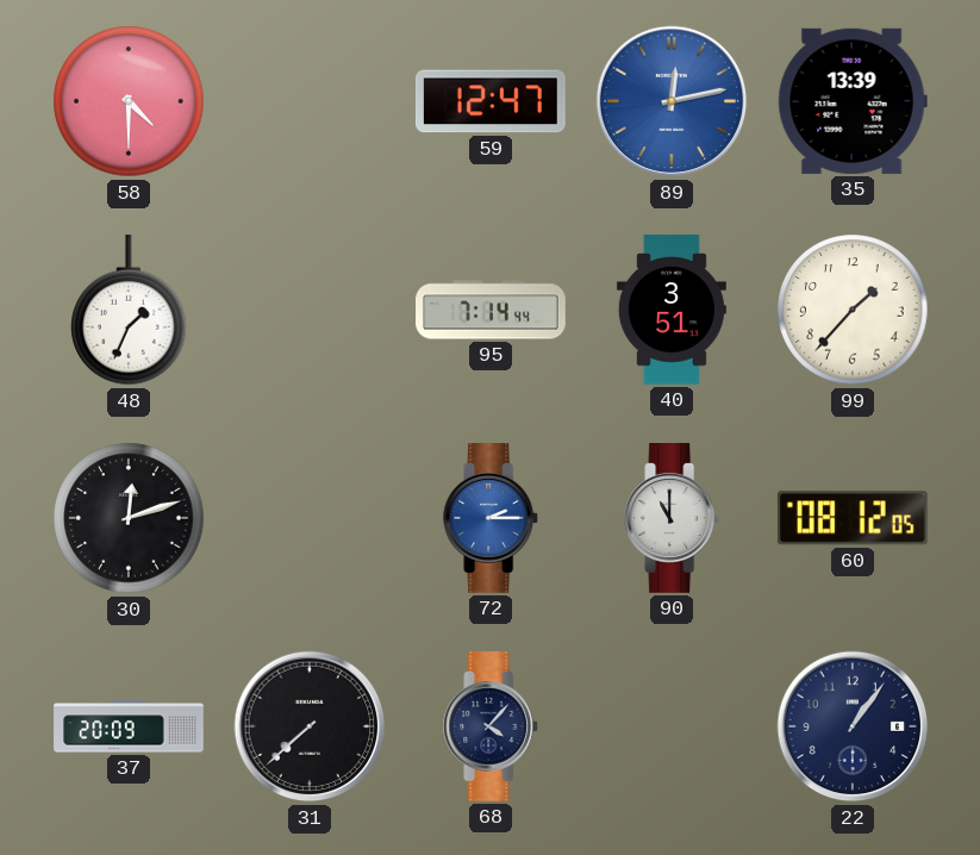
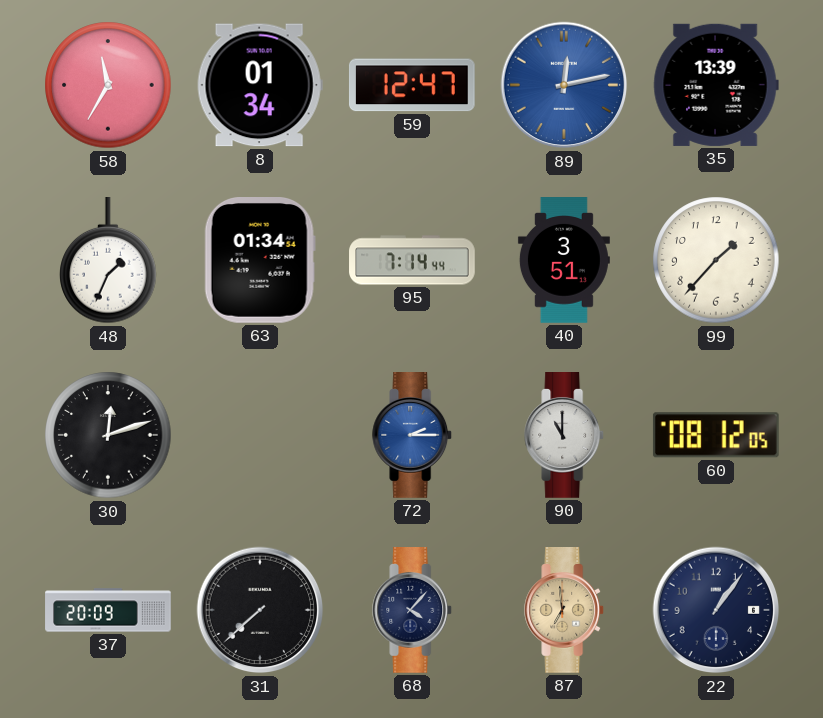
58: 4:30 -> 11:35 (108, 85)
8: none -> 01:34 (260, 85)
63: none -> 01:34 (260, 261)
87: none -> 6:59 (565, 610)
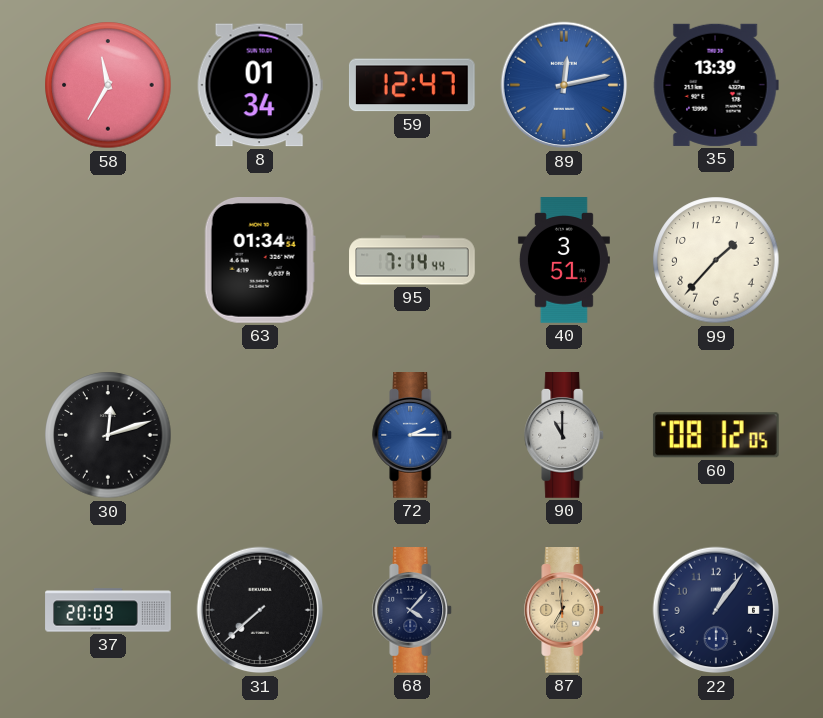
48: 1:34 -> none (108, 261)
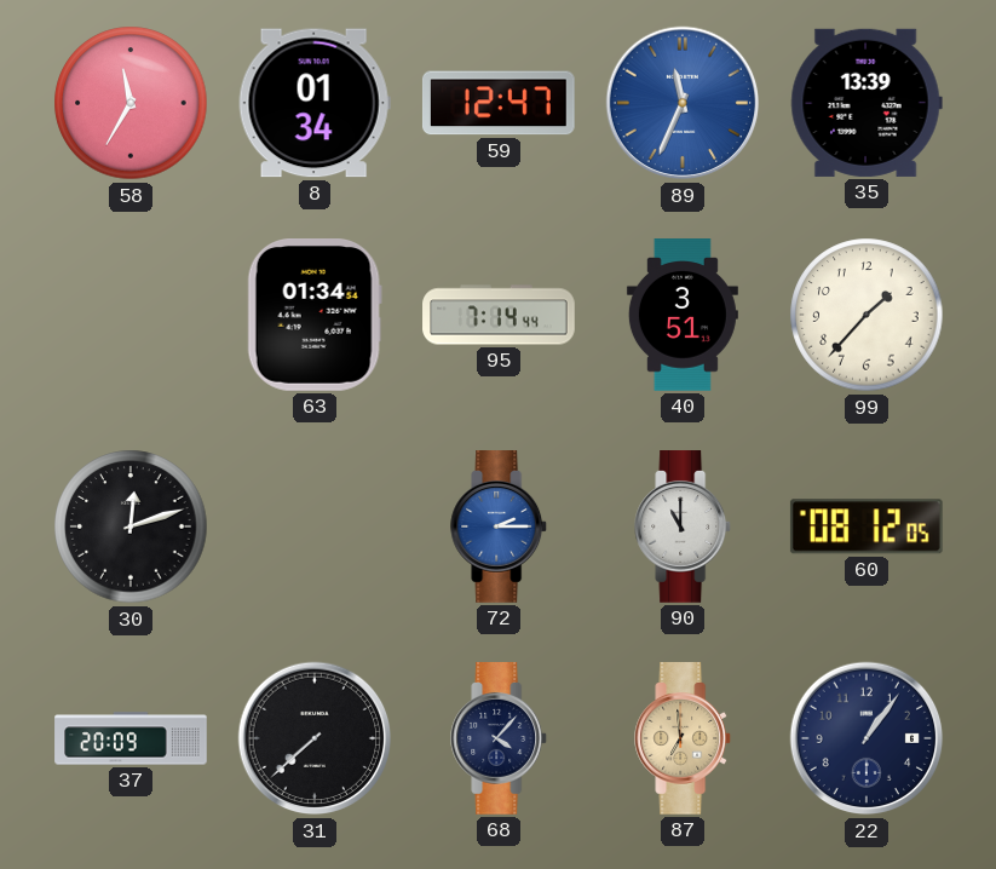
89: 12:13 -> 11:34 (683, 103)
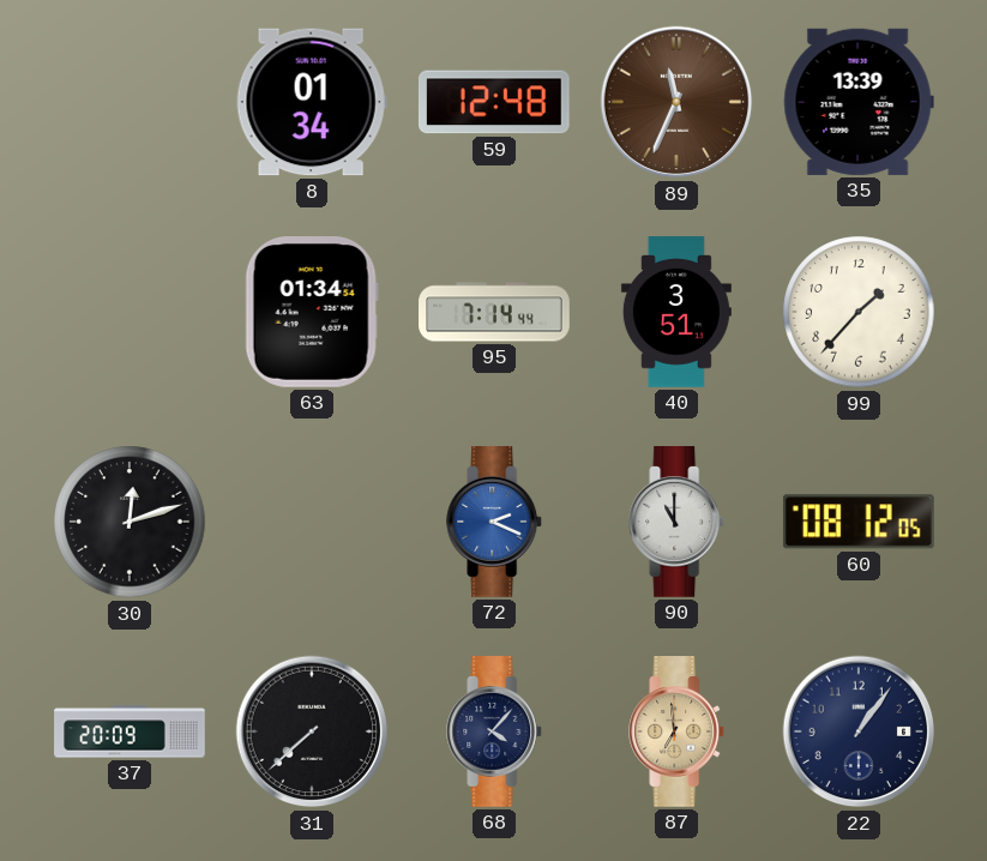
58: 11:35 -> none (131, 103)
59: 12:47 -> 12:48 (494, 102)
89 dial: blue -> brown (676, 102)
72: 2:15 -> 2:19 (495, 522)
